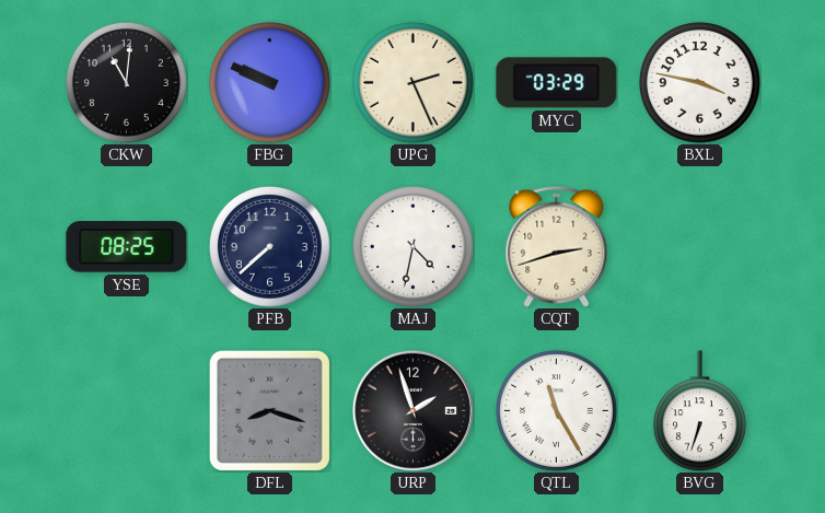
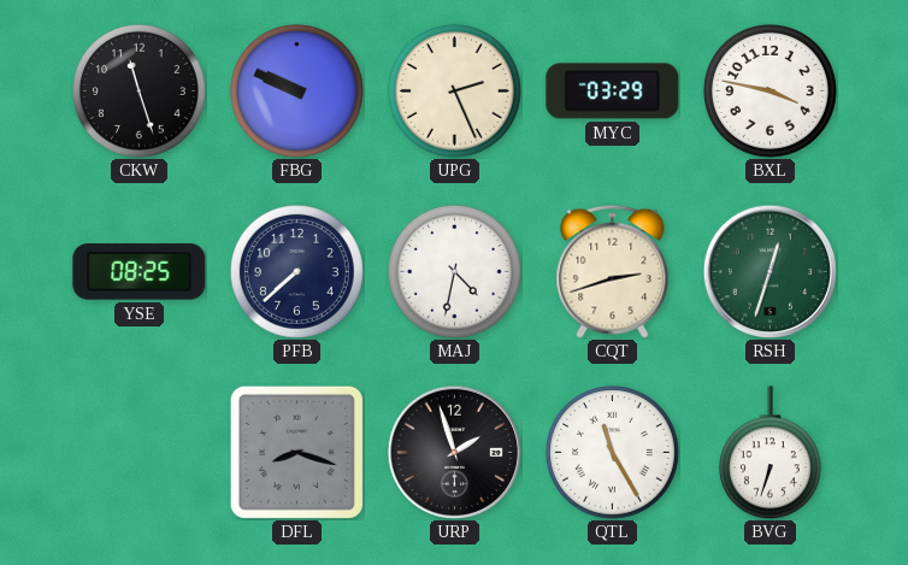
CKW: 11:01 -> 11:27 (138, 90)
RSH: none -> 12:33 (770, 271)
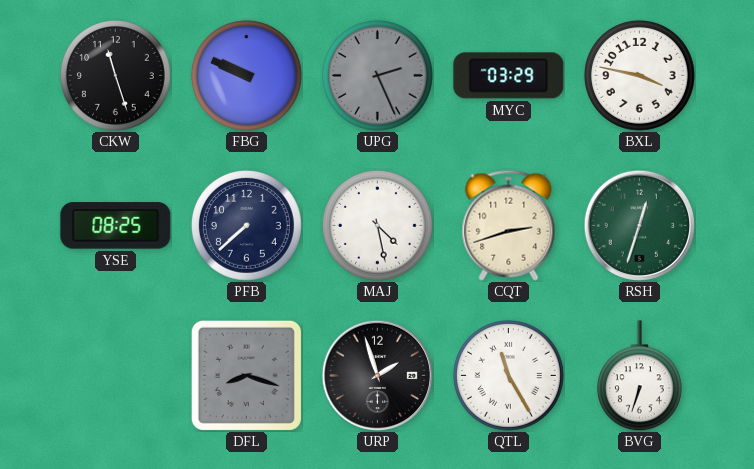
UPG dial: cream -> grey (377, 75)
MAJ: 4:32 -> 4:28 (377, 225)
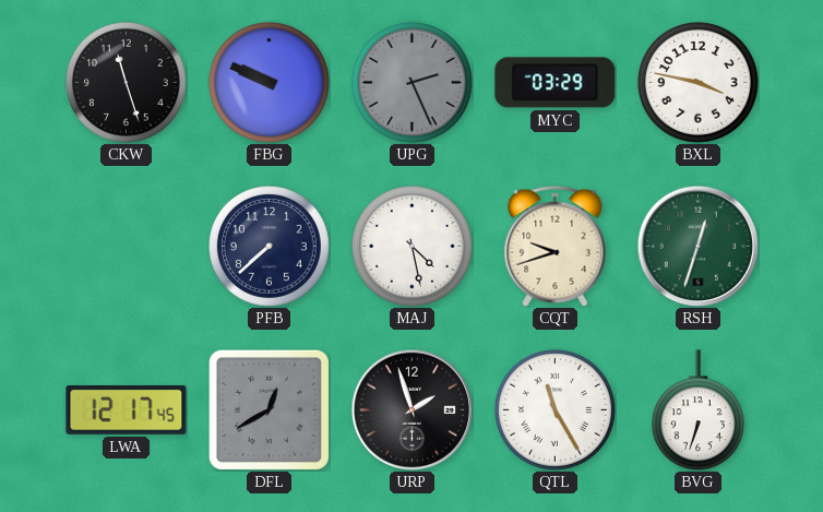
YSE: 08:25 -> none (116, 226)
CQT: 2:42 -> 9:42 (556, 246)
LWA: none -> 12:17 (127, 409)
DFL: 8:18 -> 12:40 (269, 409)
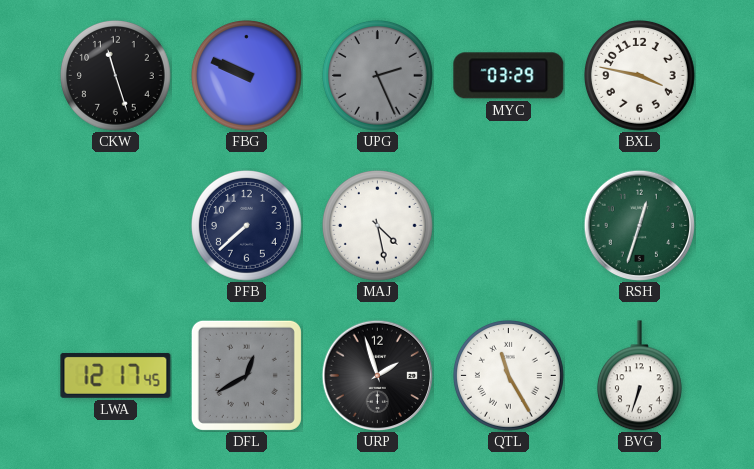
CQT: 9:42 -> none (556, 246)
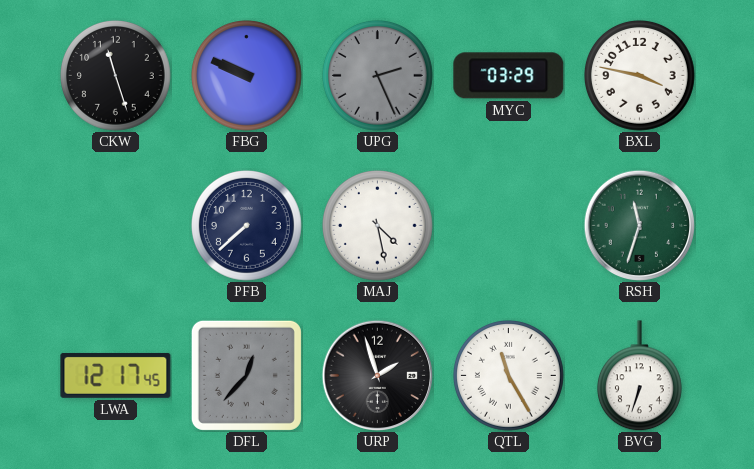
RSH: 12:33 -> 11:33 (639, 225)
DFL: 12:40 -> 12:37 (246, 375)
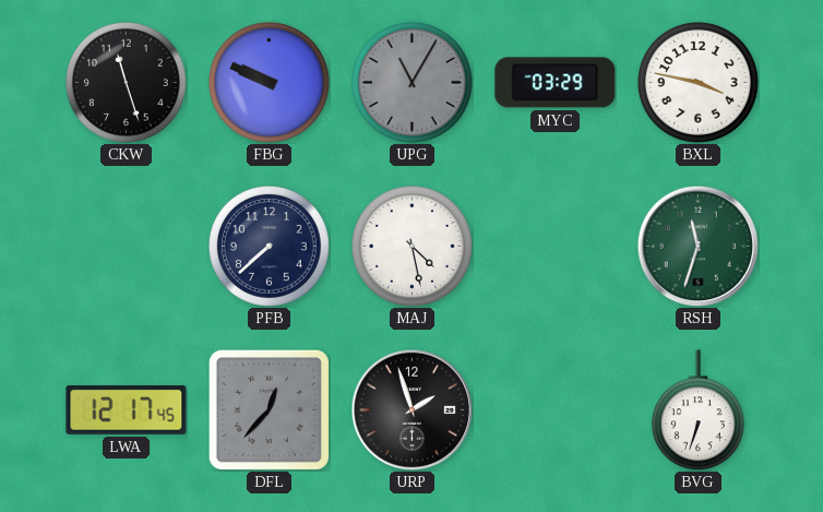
UPG: 2:26 -> 11:05 (411, 82)
QTL: 11:25 -> none (508, 375)
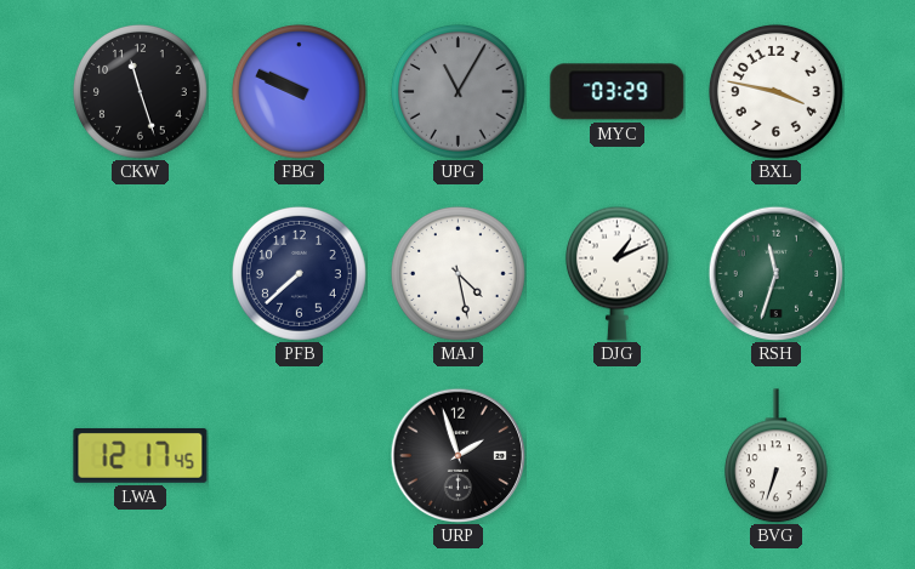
DJG: none -> 1:11 (616, 273)
DFL: 12:37 -> none (269, 409)
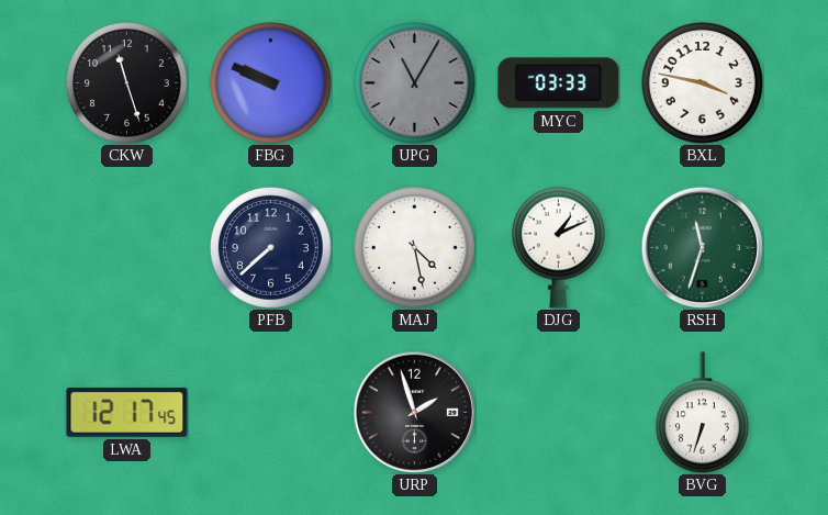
MYC: 03:29 -> 03:33 (559, 83)
